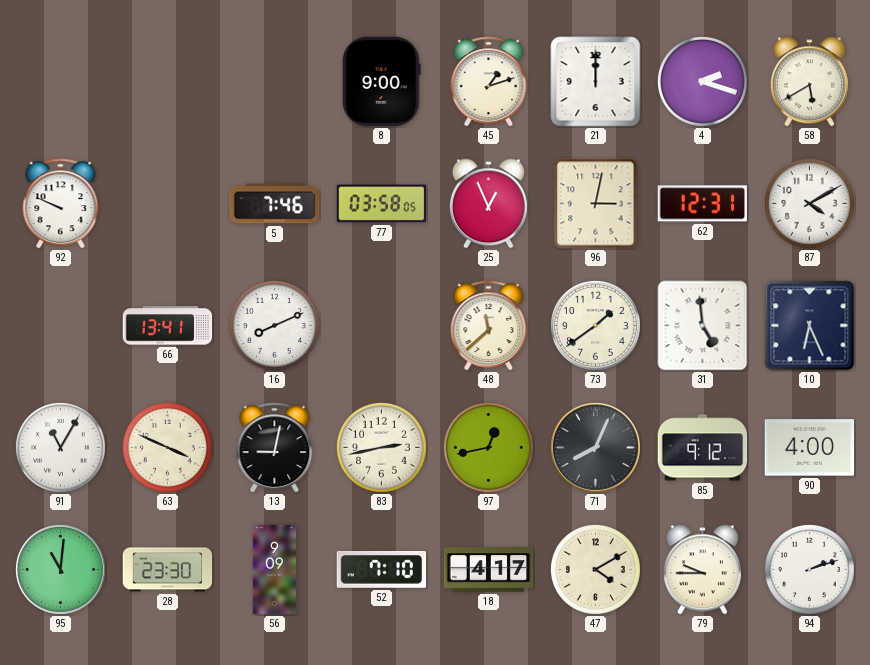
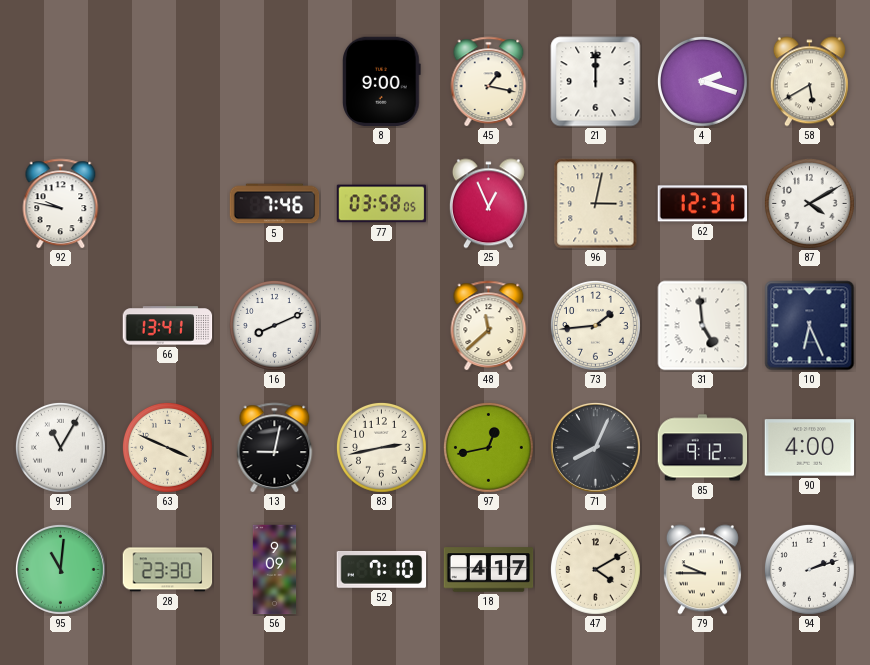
45: 1:12 -> 1:17 (489, 82)
92: 9:49 -> 9:47 (61, 204)
73: 1:39 -> 1:44 (595, 325)
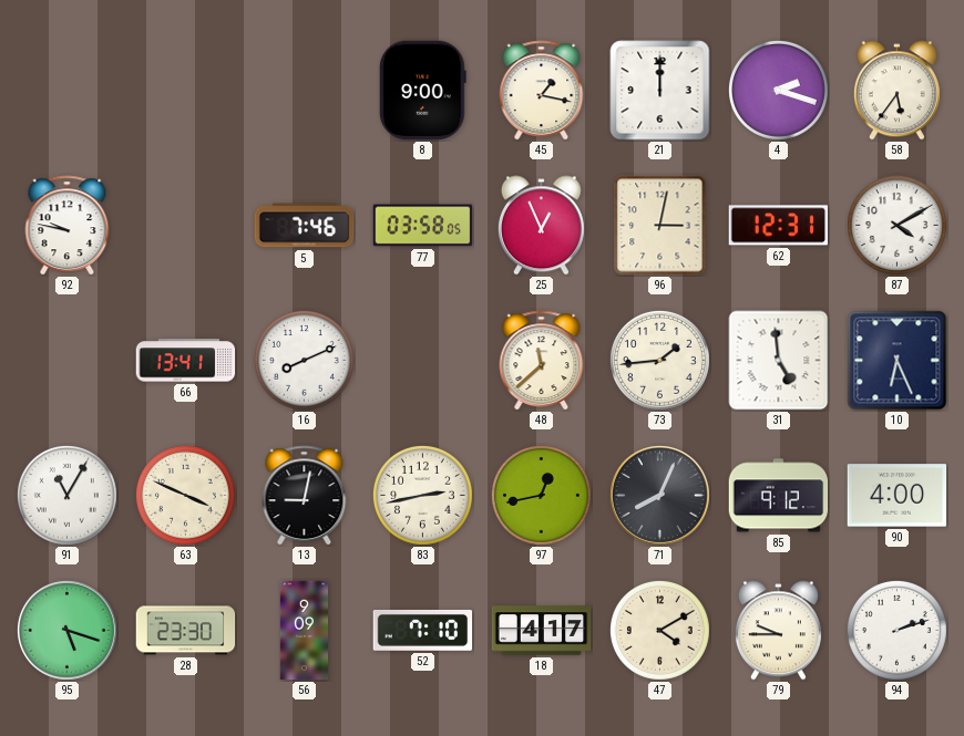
58: 5:40 -> 5:36 (896, 91)
95: 11:01 -> 5:18 (66, 630)
